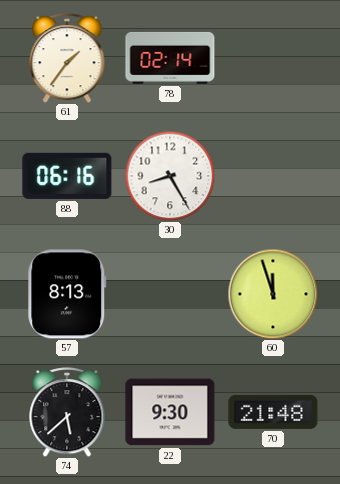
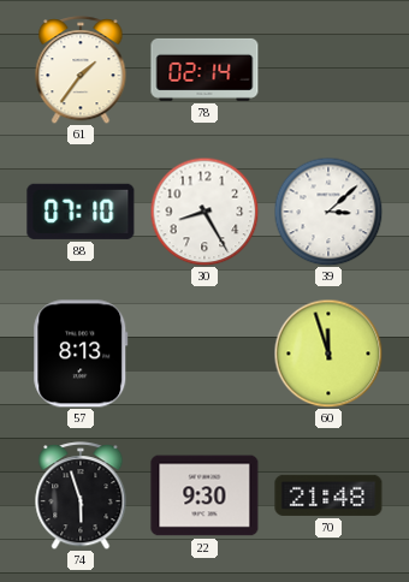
88: 06:16 -> 07:10 (81, 212)
39: none -> 3:08 (328, 212)
74: 5:38 -> 5:57 (81, 495)
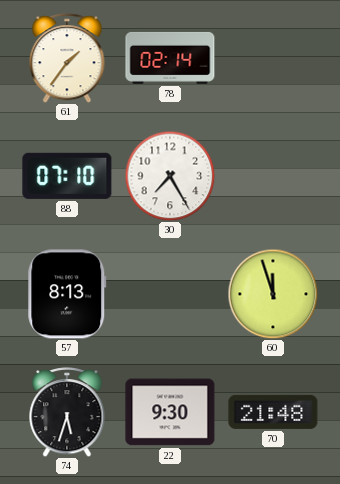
30: 8:25 -> 7:25 (170, 176)
39: 3:08 -> none (328, 212)
74: 5:57 -> 5:33 (67, 412)
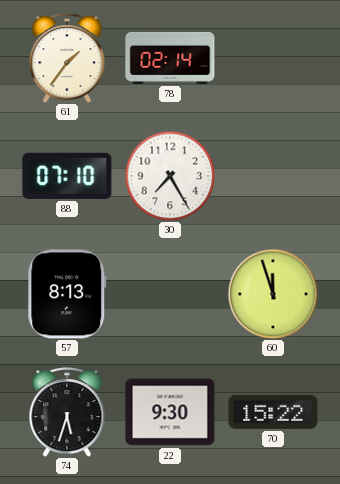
70: 21:48 -> 15:22 (273, 412)
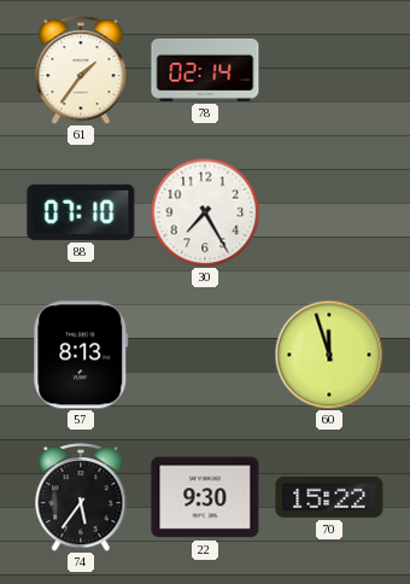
74: 5:33 -> 5:36 (81, 497)
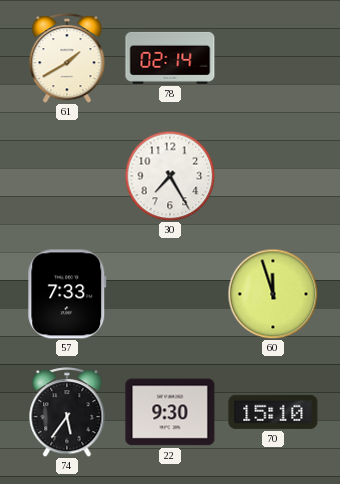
61: 1:36 -> 1:40 (67, 58)
88: 07:10 -> none (81, 212)
57: 8:13 -> 7:33 (67, 294)
70: 15:22 -> 15:10 (273, 412)
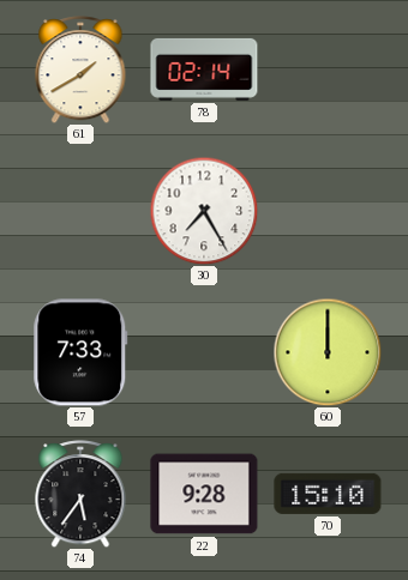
60: 11:57 -> 12:00 (328, 352)
22: 9:30 -> 9:28 (204, 494)
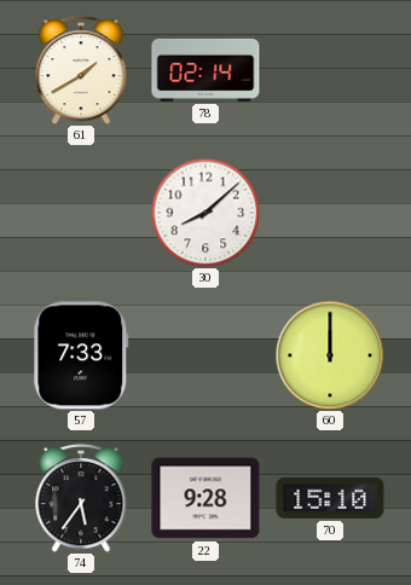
30: 7:25 -> 8:08 (205, 213)
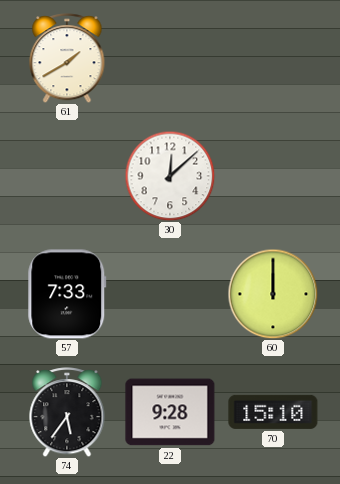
78: 02:14 -> none (205, 70)
30: 8:08 -> 12:08 (170, 176)
